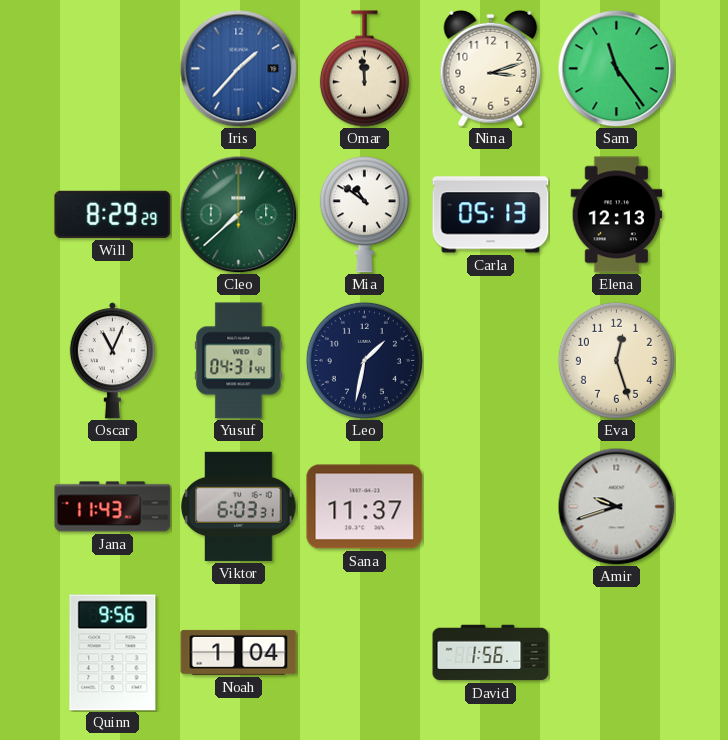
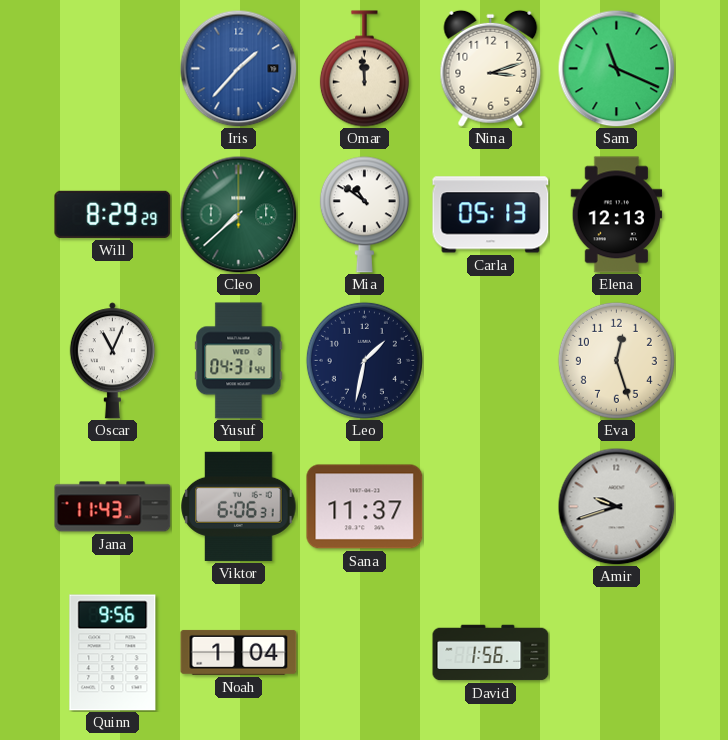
Sam: 11:24 -> 11:19 (616, 68)
Viktor: 6:03 -> 6:06 (239, 506)
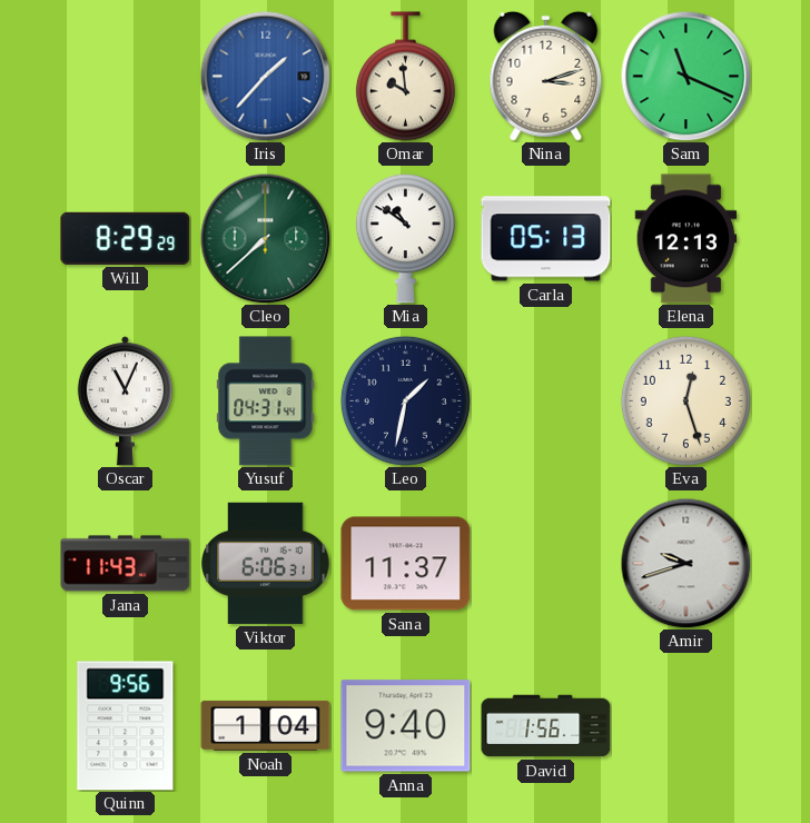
Omar: 11:59 -> 9:59 (405, 77)
Anna: none -> 9:40 (406, 726)
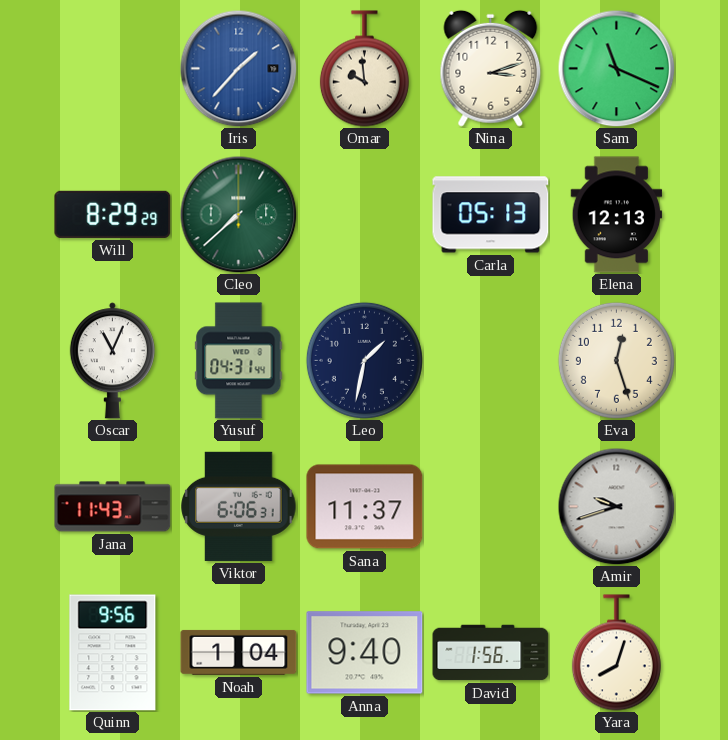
Mia: 10:51 -> none (405, 239)
Yara: none -> 8:03 (616, 653)
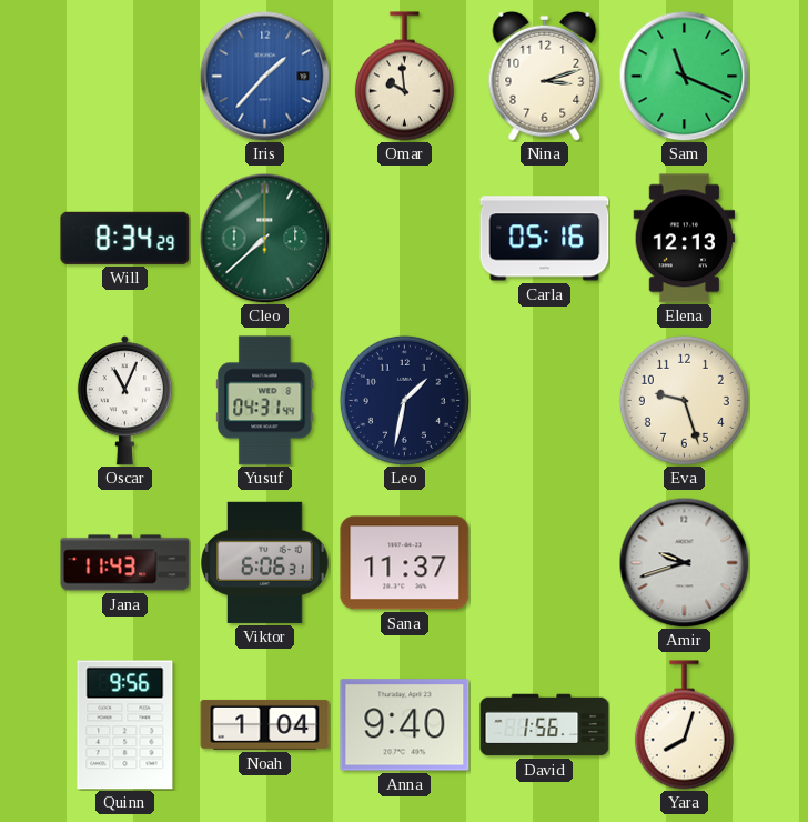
Will: 8:29 -> 8:34 (125, 238)
Carla: 05:13 -> 05:16 (545, 239)
Eva: 12:27 -> 9:27 (684, 400)
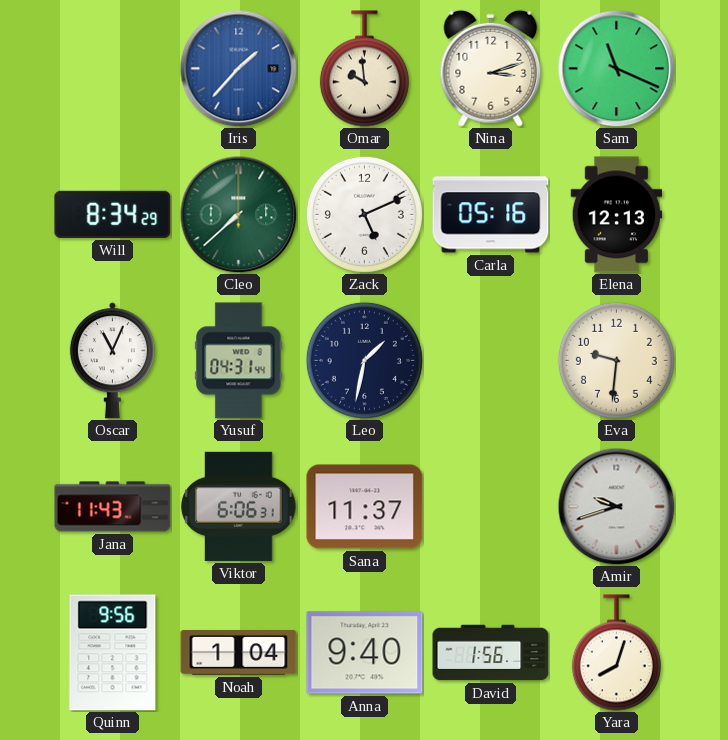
Zack: none -> 5:11 (364, 214)
Eva: 9:27 -> 9:31 (616, 360)
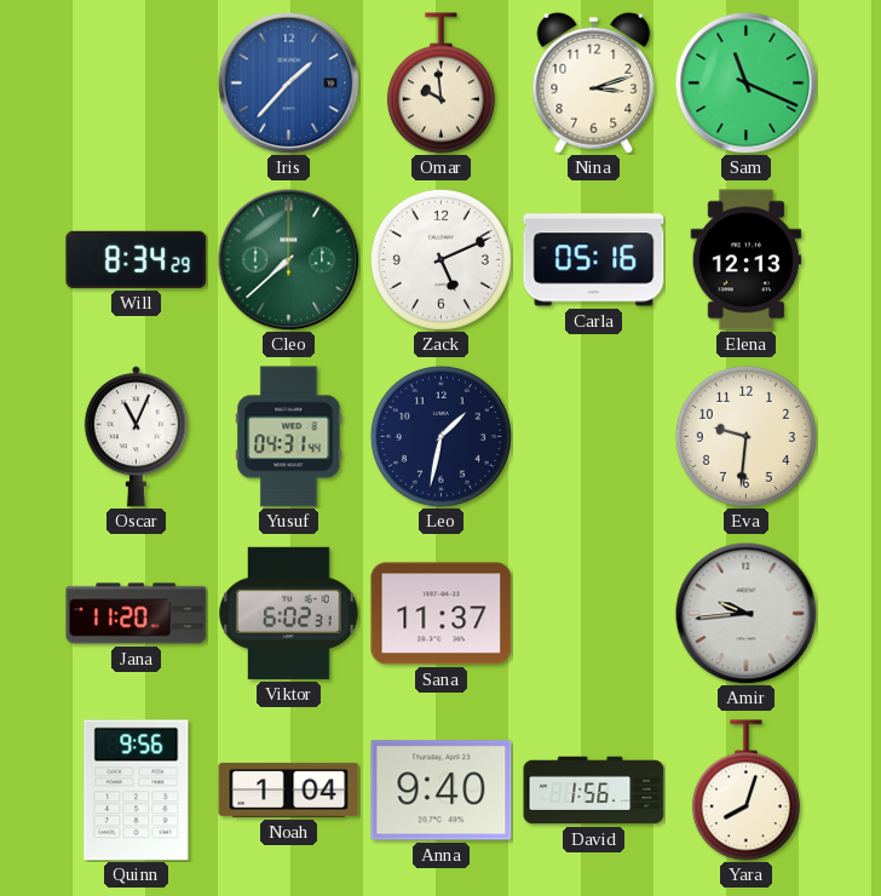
Jana: 11:43 -> 11:20 (137, 614)
Viktor: 6:06 -> 6:02 (289, 613)
Amir: 9:42 -> 9:44 (745, 613)
